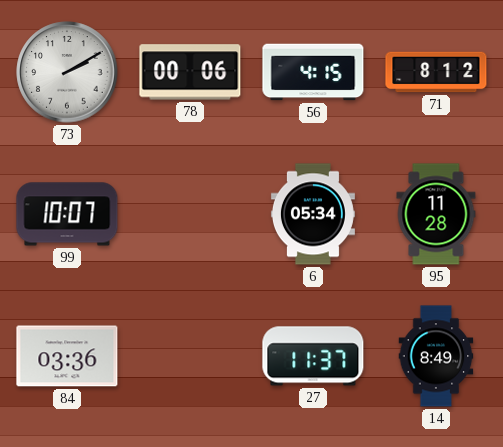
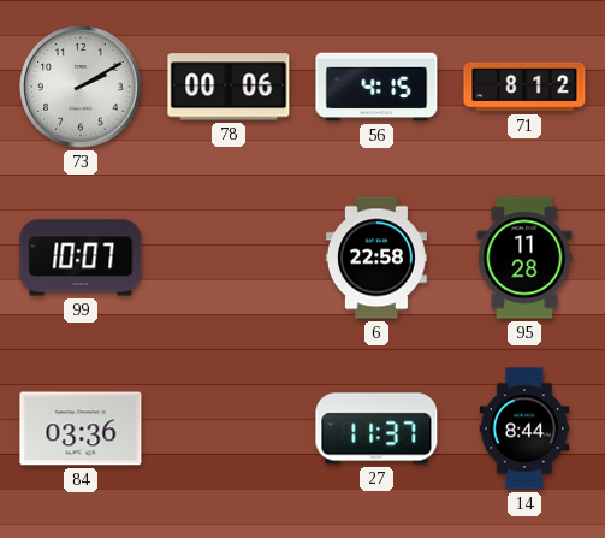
6: 05:34 -> 22:58 (376, 258)
14: 8:49 -> 8:44 (524, 428)
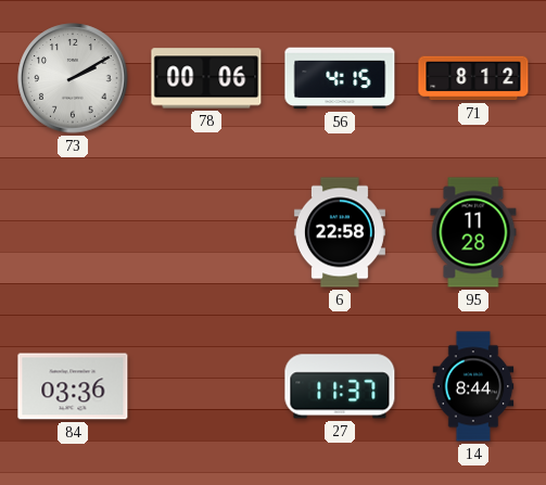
99: 10:07 -> none (81, 258)
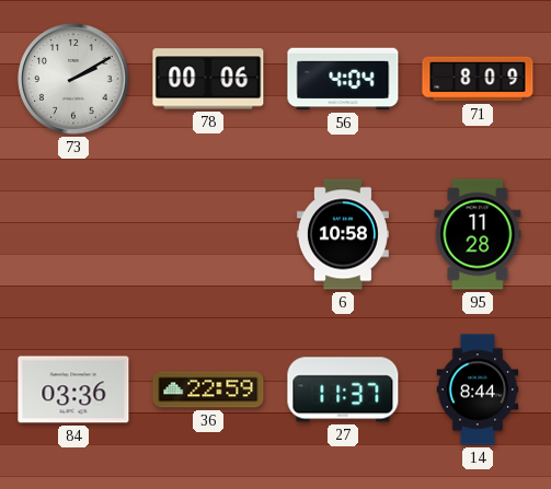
56: 4:15 -> 4:04 (343, 79)
71: 8:12 -> 8:09 (478, 79)
6: 22:58 -> 10:58 (343, 234)
36: none -> 22:59 (208, 389)
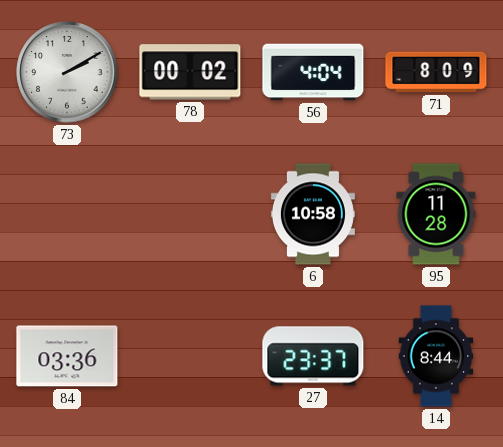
78: 00:06 -> 00:02 (190, 72)
36: 22:59 -> none (208, 389)
27: 11:37 -> 23:37 (313, 356)
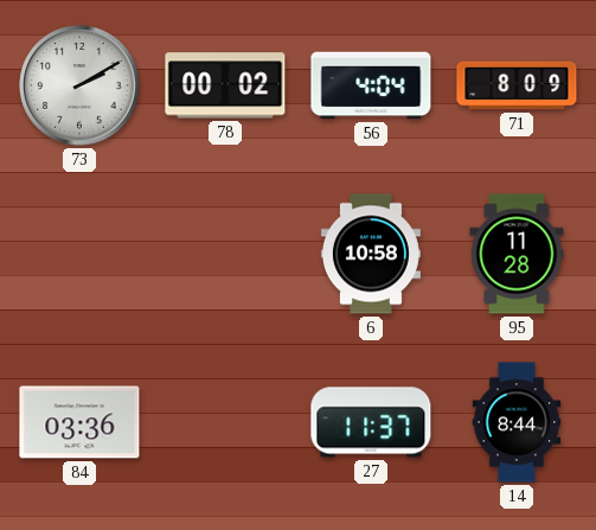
27: 23:37 -> 11:37 (371, 422)
